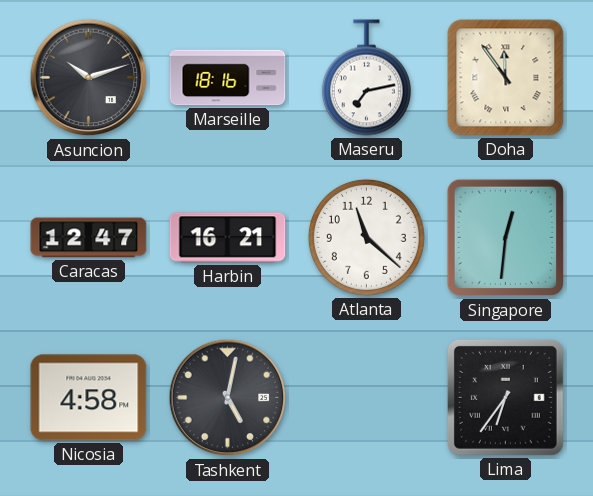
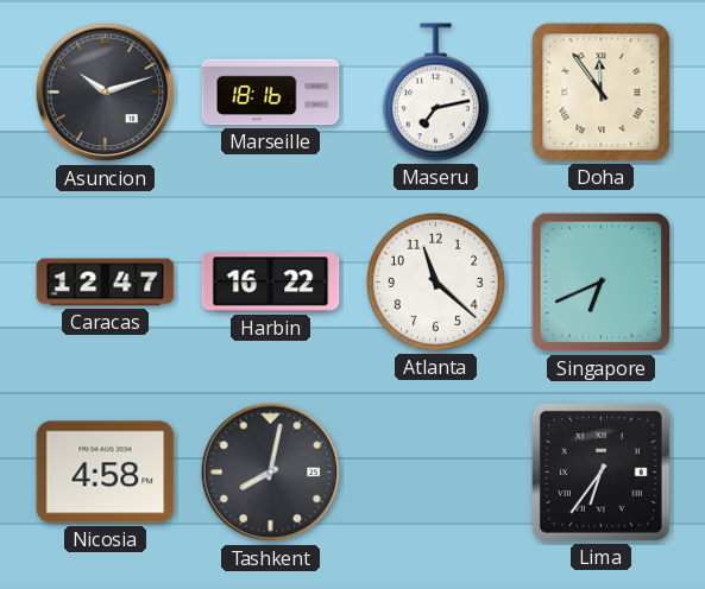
Harbin: 16:21 -> 16:22 (271, 283)
Singapore: 12:31 -> 6:41 (602, 283)
Tashkent: 5:02 -> 8:02 (271, 473)
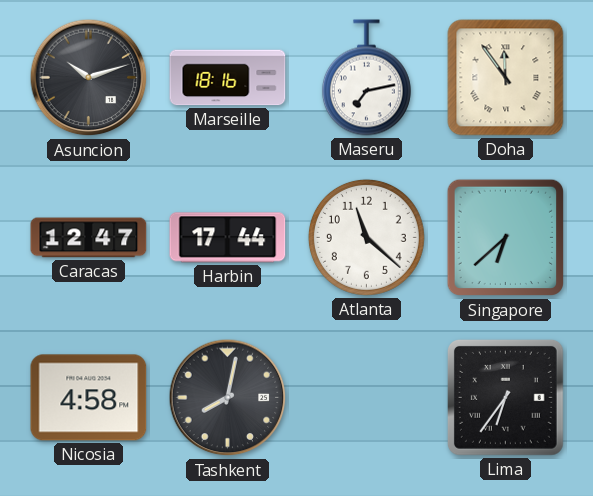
Harbin: 16:22 -> 17:44 (228, 238)
Singapore: 6:41 -> 6:38 (506, 238)
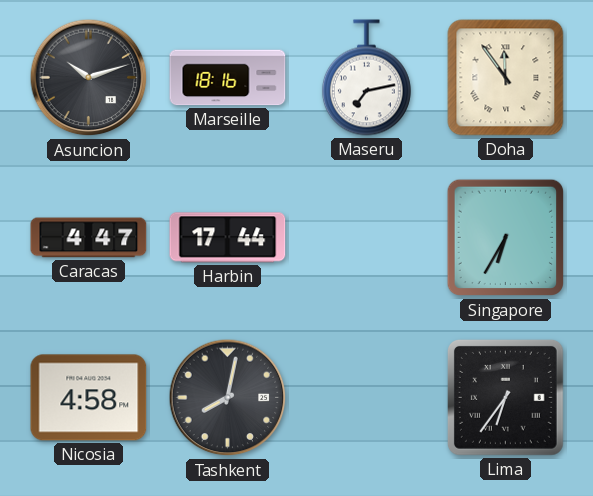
Caracas: 12:47 -> 4:47 (89, 238)
Atlanta: 11:22 -> none (366, 237)
Singapore: 6:38 -> 6:35 (506, 238)
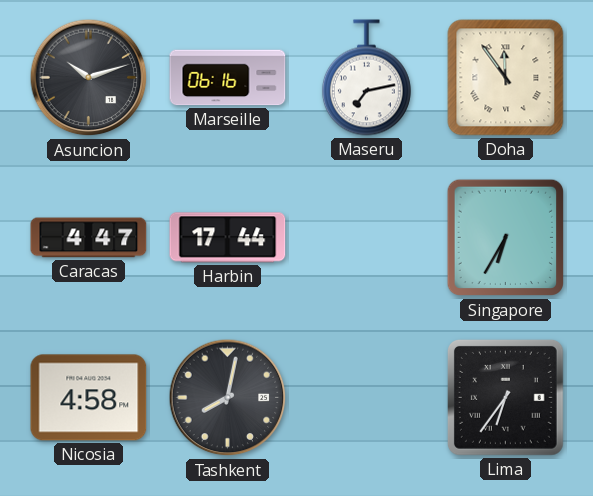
Marseille: 18:16 -> 06:16 (228, 78)
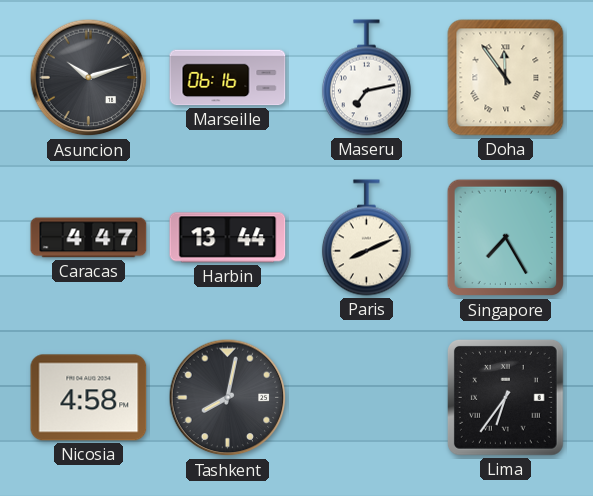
Harbin: 17:44 -> 13:44 (228, 238)
Paris: none -> 8:11 (366, 238)
Singapore: 6:35 -> 7:25 (506, 238)
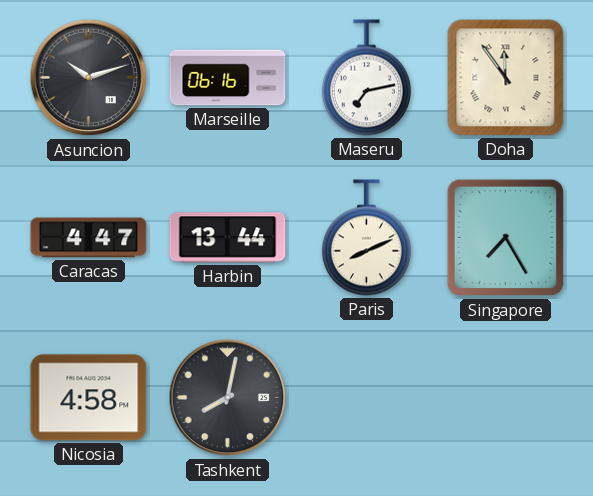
Lima: 6:36 -> none (505, 397)
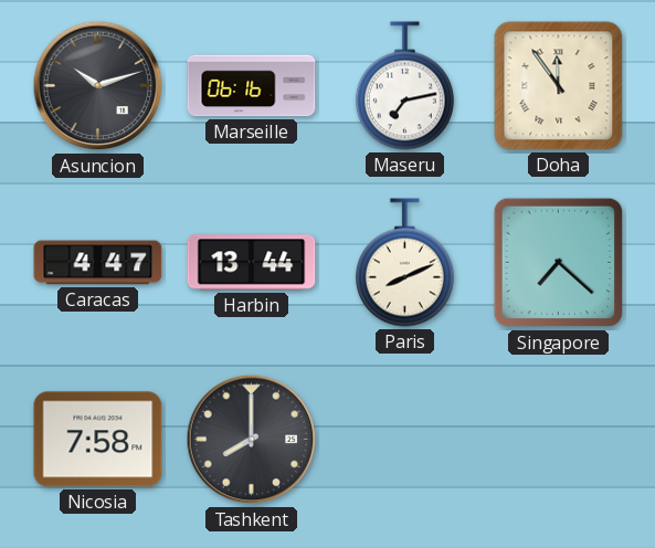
Singapore: 7:25 -> 7:22 (559, 263)
Nicosia: 4:58 -> 7:58 (98, 440)
Tashkent: 8:02 -> 8:00 (252, 440)
